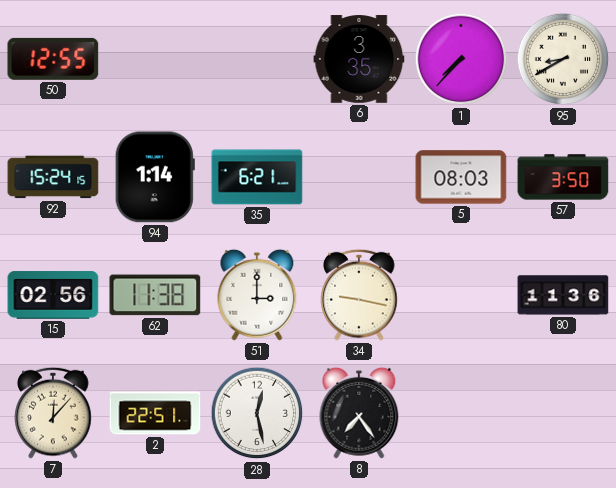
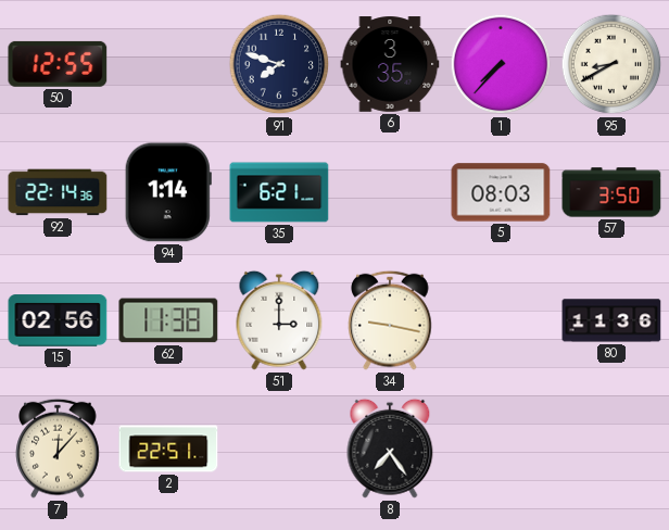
91: none -> 7:48 (279, 64)
92: 15:24 -> 22:14 (58, 192)
28: 12:28 -> none (257, 413)
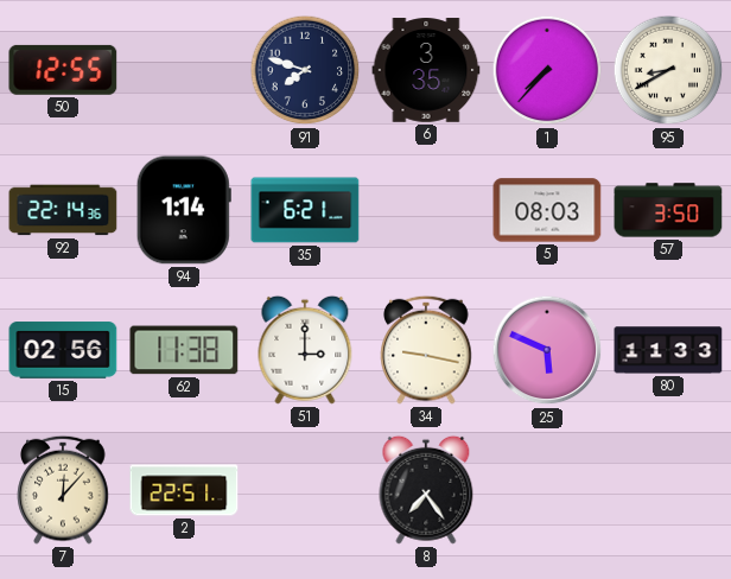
25: none -> 5:49 (547, 350)
80: 11:36 -> 11:33 (668, 350)
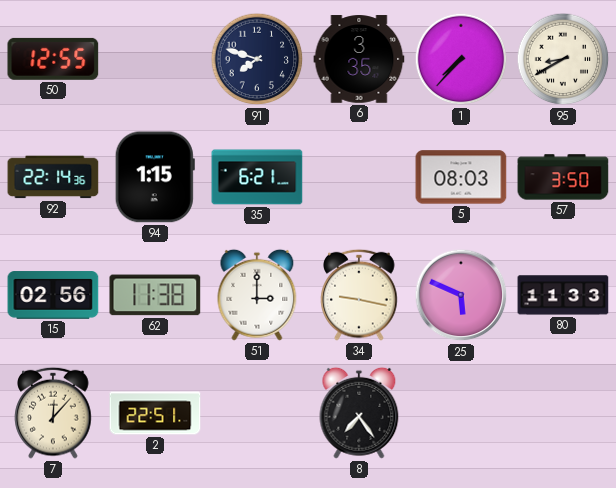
94: 1:14 -> 1:15 (155, 177)
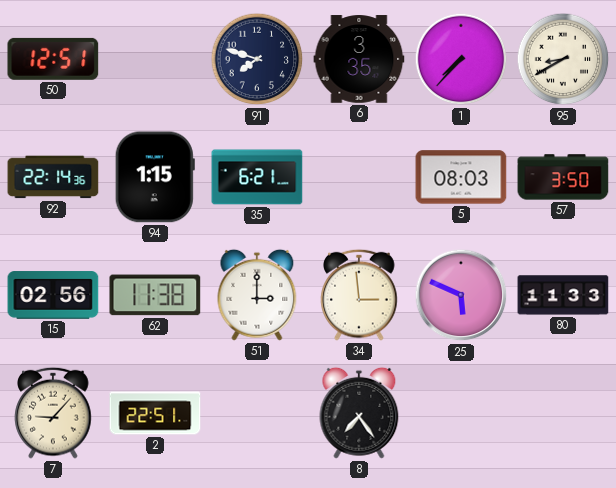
50: 12:55 -> 12:51 (53, 59)
34: 9:17 -> 2:59 (359, 295)
7: 12:07 -> 9:07 (53, 413)
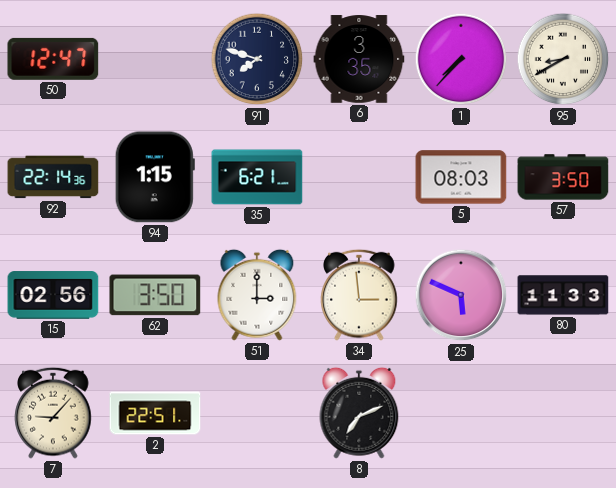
50: 12:51 -> 12:47 (53, 59)
62: 11:38 -> 3:50 (155, 295)
8: 7:24 -> 7:11 (359, 413)
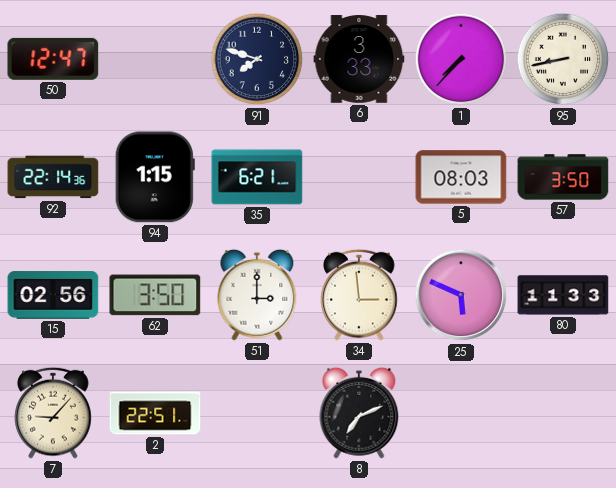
6: 3:35 -> 3:33 (359, 59)
95: 8:40 -> 8:43 (563, 59)
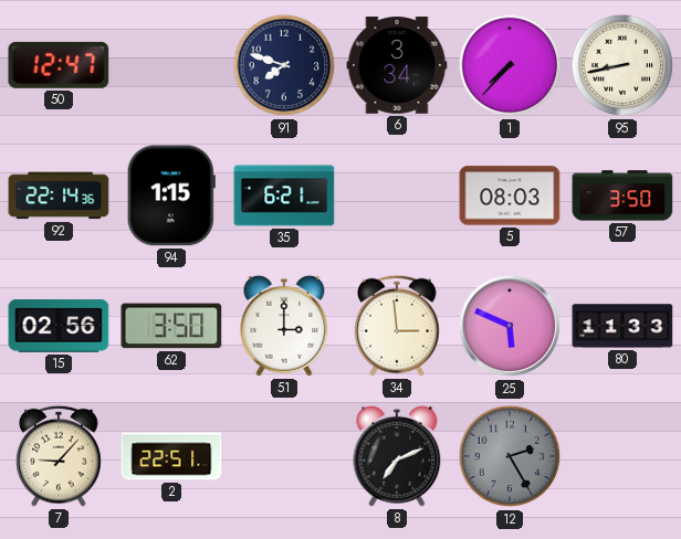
6: 3:33 -> 3:34 (397, 65)
12: none -> 2:25 (510, 456)
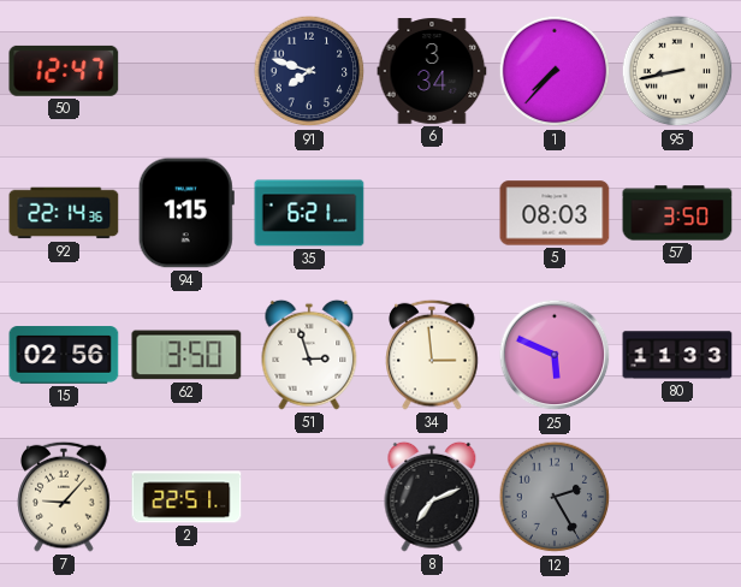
51: 3:00 -> 2:57 (309, 355)
